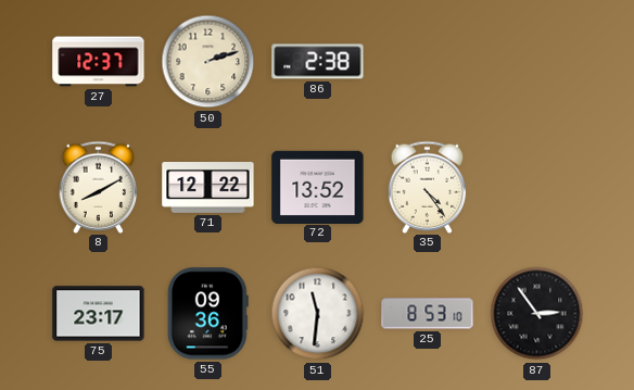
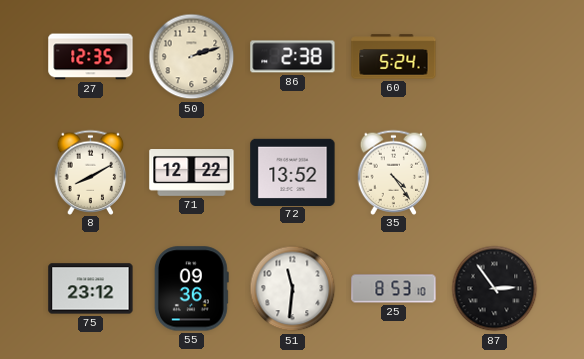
27: 12:37 -> 12:35 (91, 57)
60: none -> 5:24 (394, 57)
75: 23:17 -> 23:12 (91, 289)
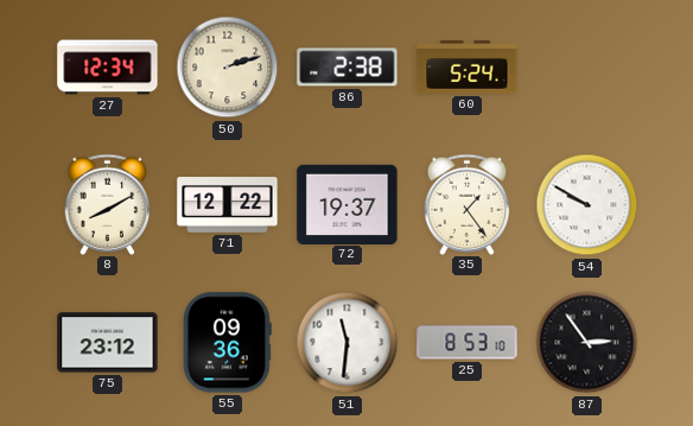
27: 12:35 -> 12:34 (108, 68)
72: 13:52 -> 19:37 (348, 204)
35: 4:24 -> 1:24 (468, 204)
54: none -> 9:50 (587, 205)
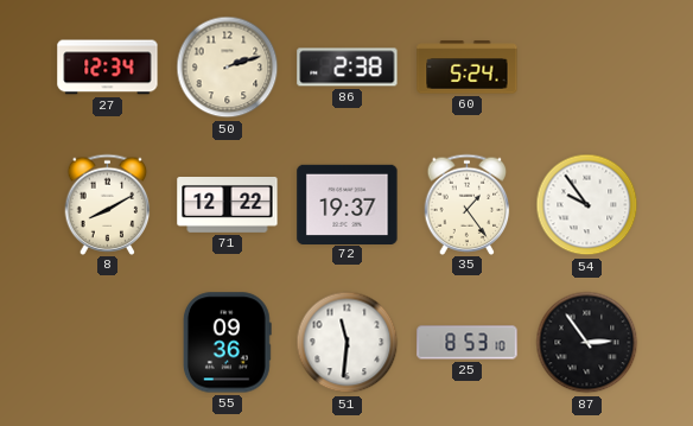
54: 9:50 -> 9:54 (587, 205)
75: 23:12 -> none (108, 343)
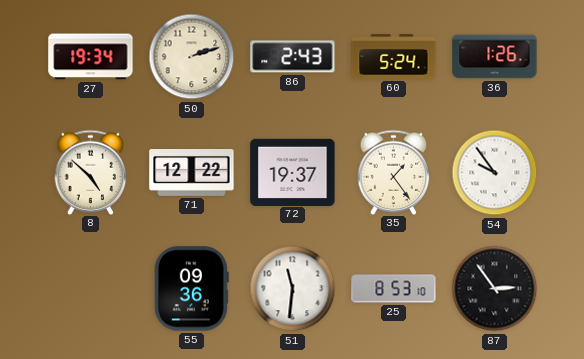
27: 12:34 -> 19:34 (91, 57)
86: 2:38 -> 2:43 (293, 57)
36: none -> 1:26 (495, 57)
8: 8:10 -> 4:52 (91, 172)
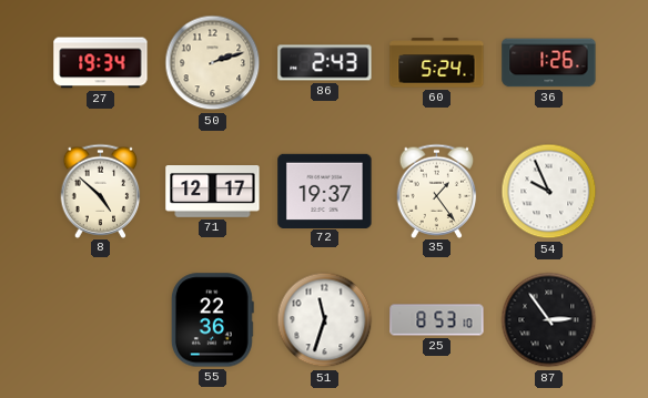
71: 12:22 -> 12:17 (213, 192)
54: 9:54 -> 9:56 (549, 192)
55: 09:36 -> 22:36 (212, 320)
51: 11:31 -> 11:33 (325, 320)
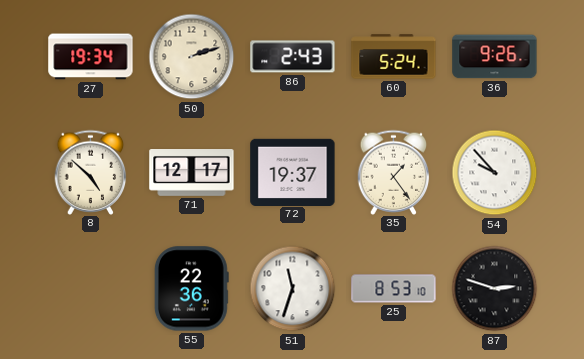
36: 1:26 -> 9:26 (495, 57)
54: 9:56 -> 9:53 (495, 173)
87: 2:54 -> 2:48 (495, 289)
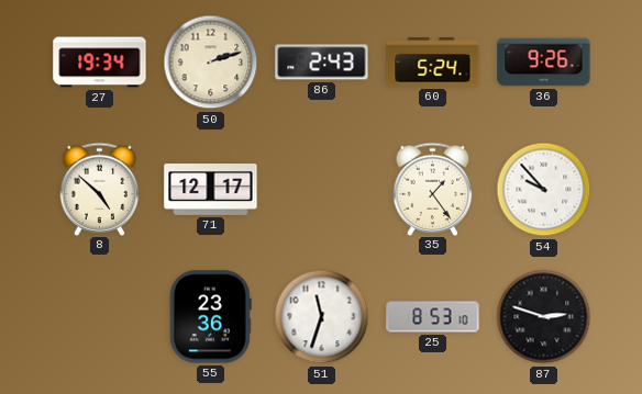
72: 19:37 -> none (293, 172)
55: 22:36 -> 23:36 (210, 317)
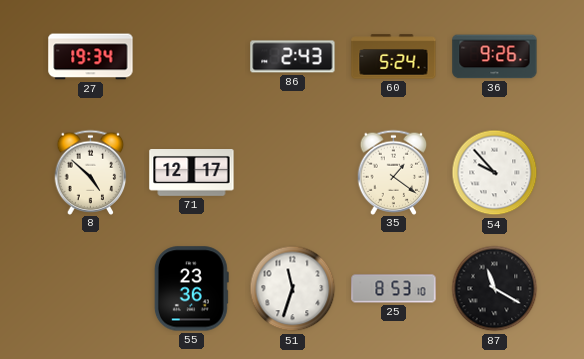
50: 2:12 -> none (211, 63)
35: 1:24 -> 1:21 (394, 172)
87: 2:48 -> 11:20 (495, 289)
